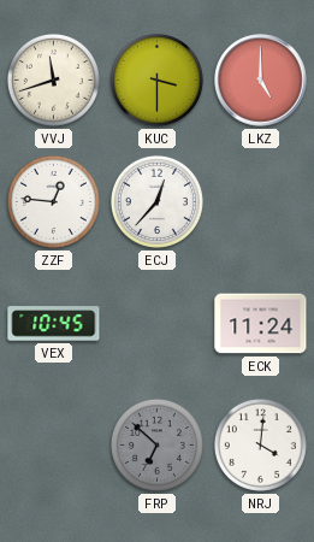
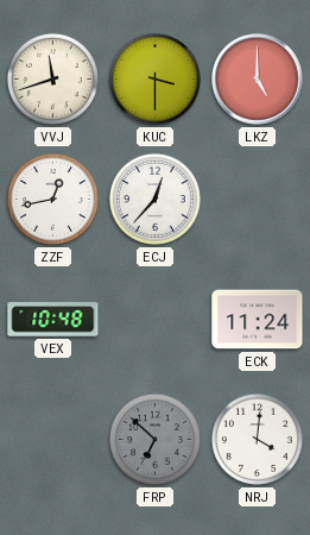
ZZF: 12:46 -> 12:43 (52, 199)
VEX: 10:45 -> 10:48 (53, 320)
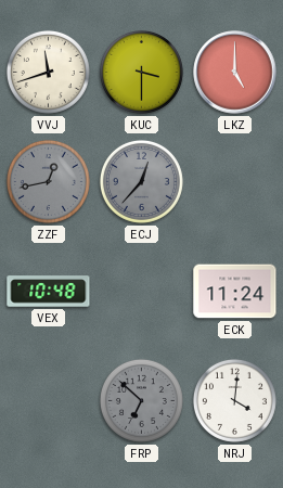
ZZF dial: white -> grey (48, 181)
ECJ dial: white -> grey (141, 181)
